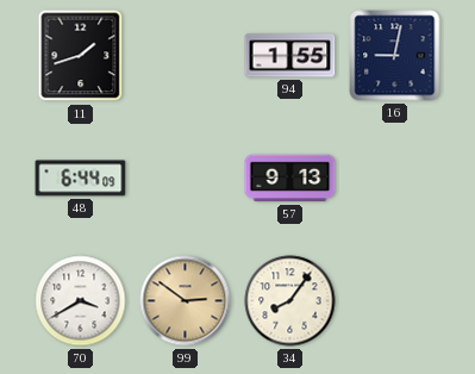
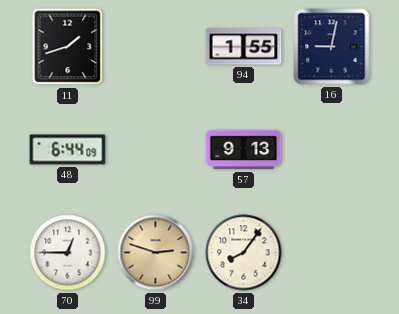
70: 3:40 -> 12:45 (68, 253)
99: 2:51 -> 2:48 (156, 253)
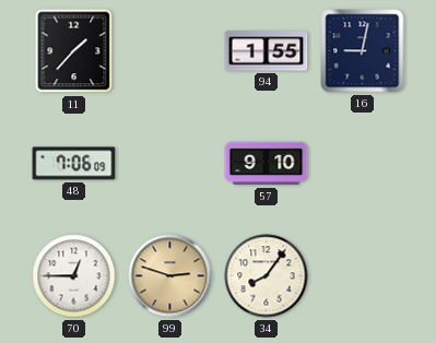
11: 1:42 -> 1:37 (74, 51)
48: 6:44 -> 7:06 (74, 164)
57: 9:13 -> 9:10 (267, 164)
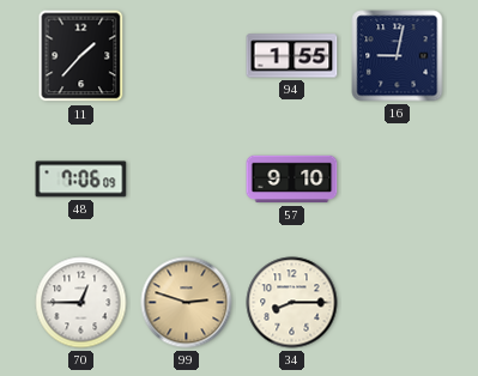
34: 8:06 -> 8:15 (292, 303)
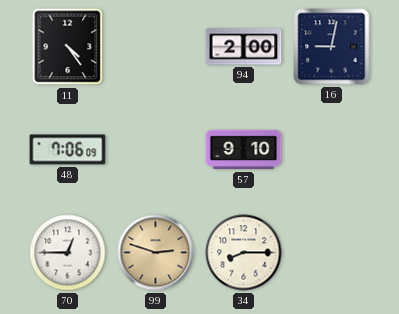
11: 1:37 -> 4:24 (68, 47)
94: 1:55 -> 2:00 (244, 47)
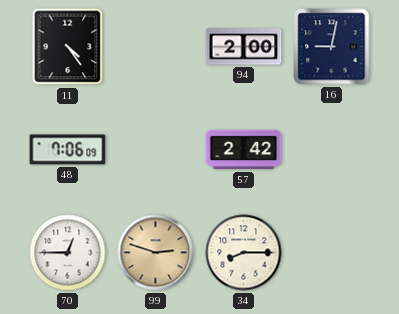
57: 9:10 -> 2:42 (244, 150)
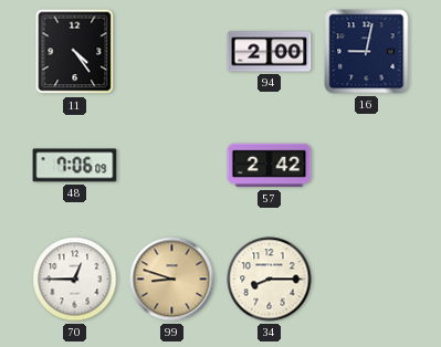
99: 2:48 -> 8:48 (172, 280)
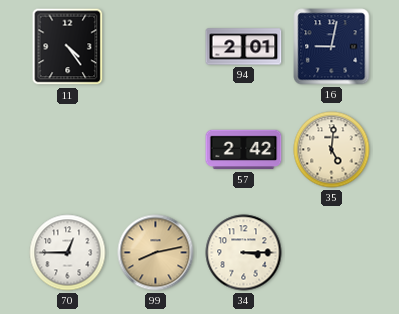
94: 2:00 -> 2:01 (244, 47)
48: 7:06 -> none (75, 166)
35: none -> 5:01 (332, 150)
99: 8:48 -> 8:13 (156, 253)
34: 8:15 -> 3:15 (244, 253)
